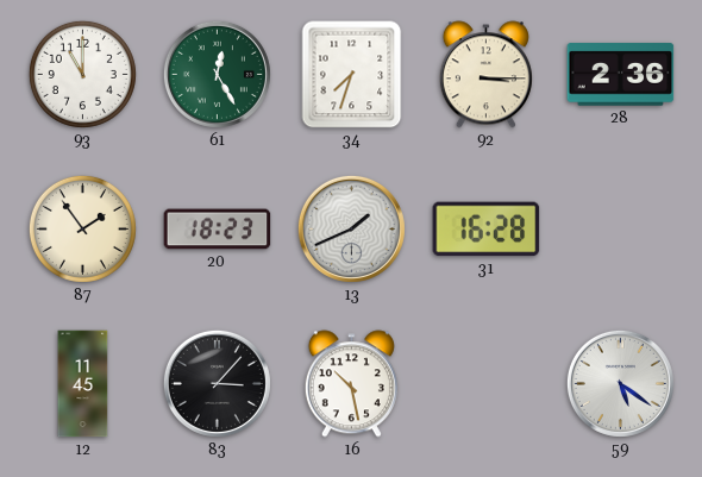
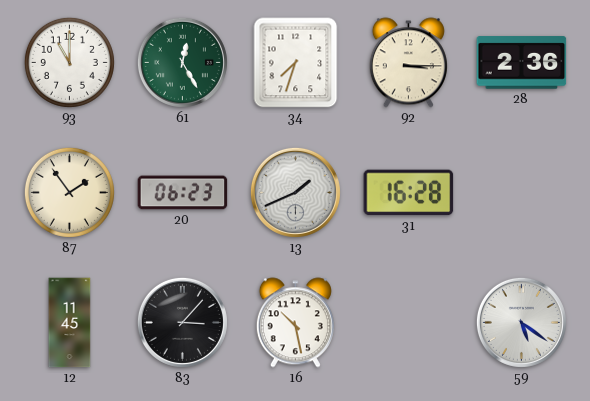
20: 18:23 -> 06:23 (183, 193)
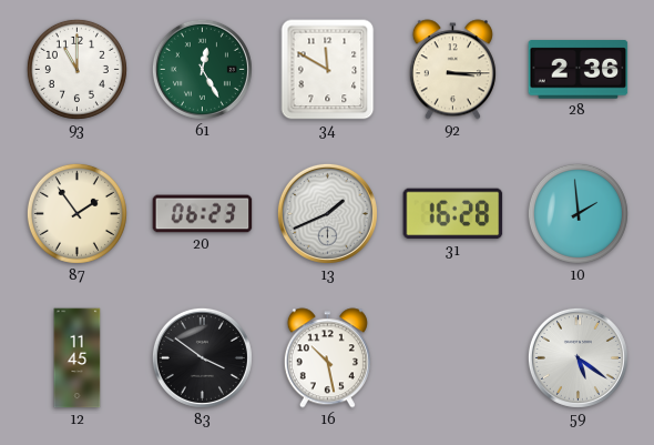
34: 7:33 -> 11:50 (328, 70)
10: none -> 1:59 (578, 213)
83: 3:07 -> 3:51 (202, 357)
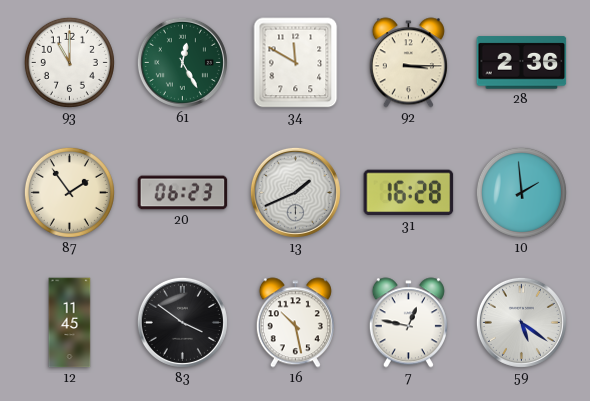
7: none -> 12:47 (408, 323)
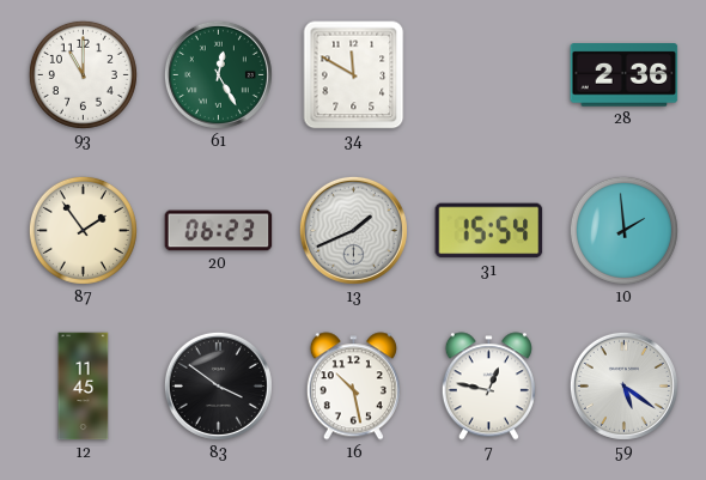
92: 3:15 -> none (408, 63)
31: 16:28 -> 15:54 (489, 231)
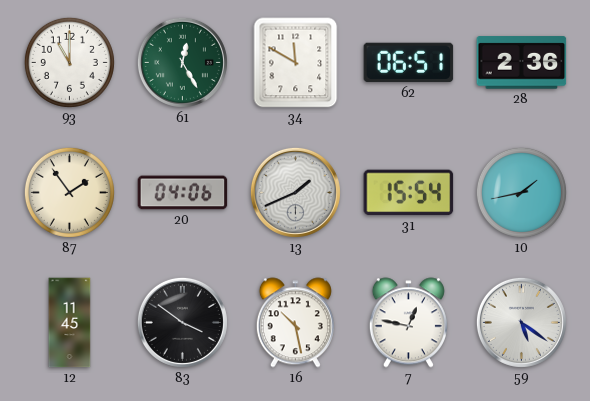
62: none -> 06:51 (409, 63)
20: 06:23 -> 04:06 (183, 193)
10: 1:59 -> 1:43 (521, 192)
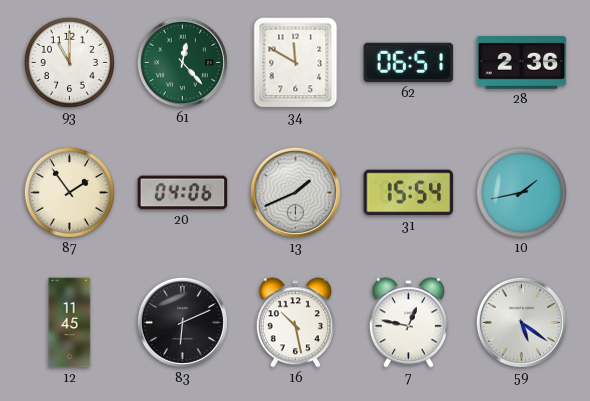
61: 12:25 -> 12:23 (182, 62)
83: 3:51 -> 6:11 (182, 322)
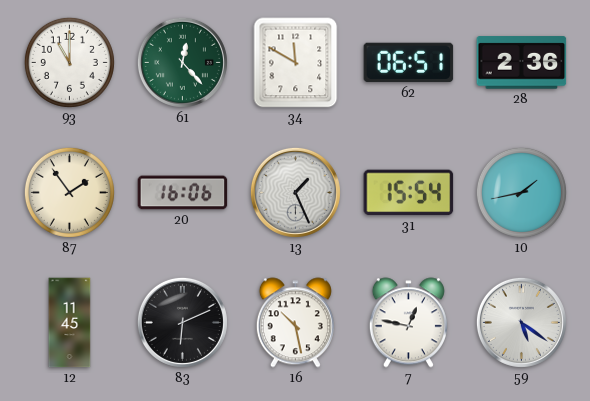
20: 04:06 -> 16:06 (183, 193)
13: 1:41 -> 1:26 (295, 192)
